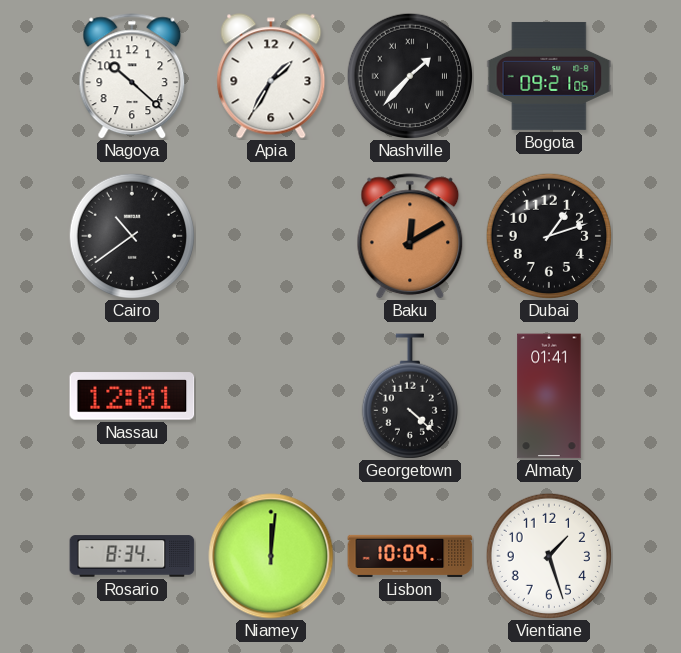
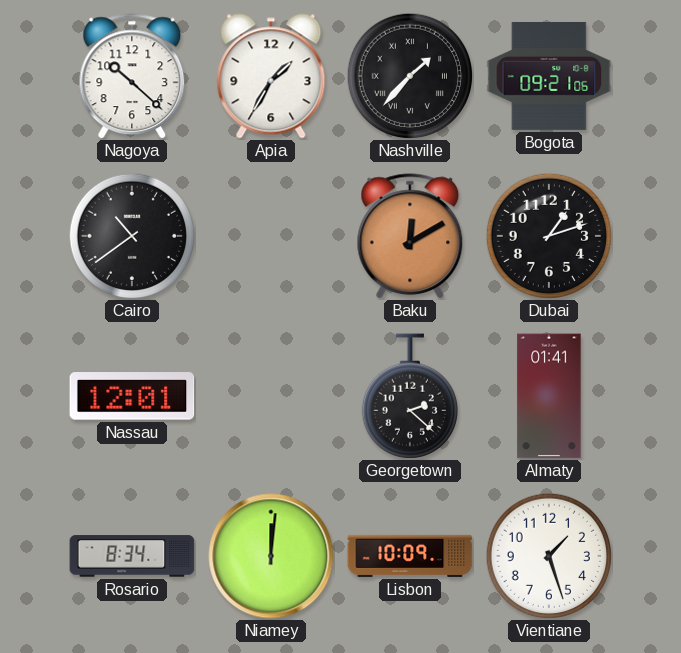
Georgetown: 4:22 -> 2:22 (410, 396)
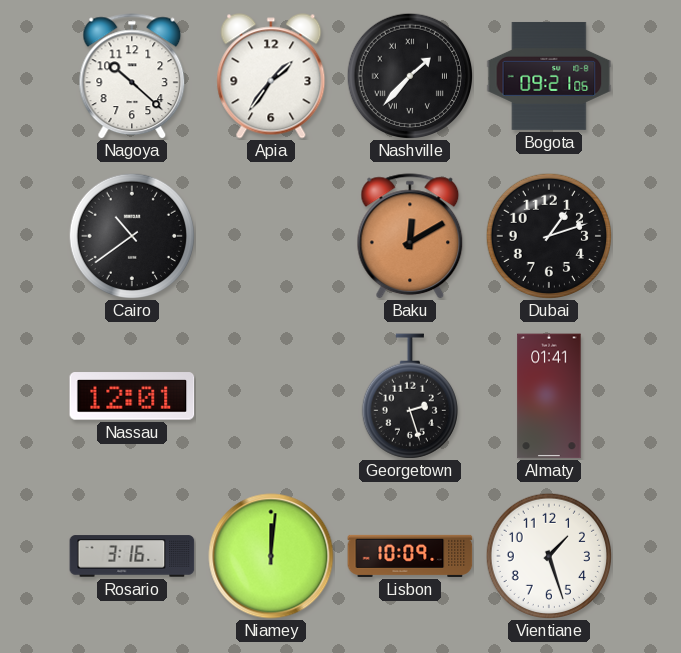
Apia: 1:35 -> 1:36 (271, 76)
Georgetown: 2:22 -> 2:27 (410, 396)
Rosario: 8:34 -> 3:16 (132, 556)
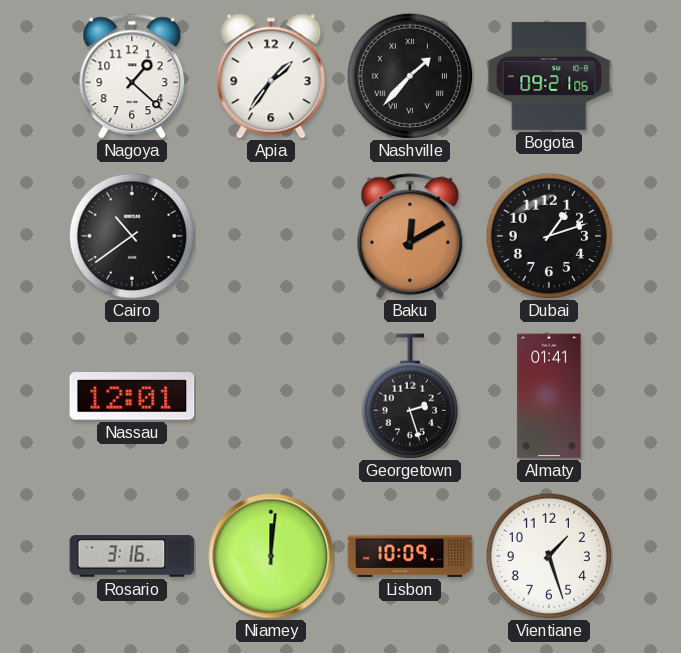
Nagoya: 10:22 -> 1:22 (132, 76)
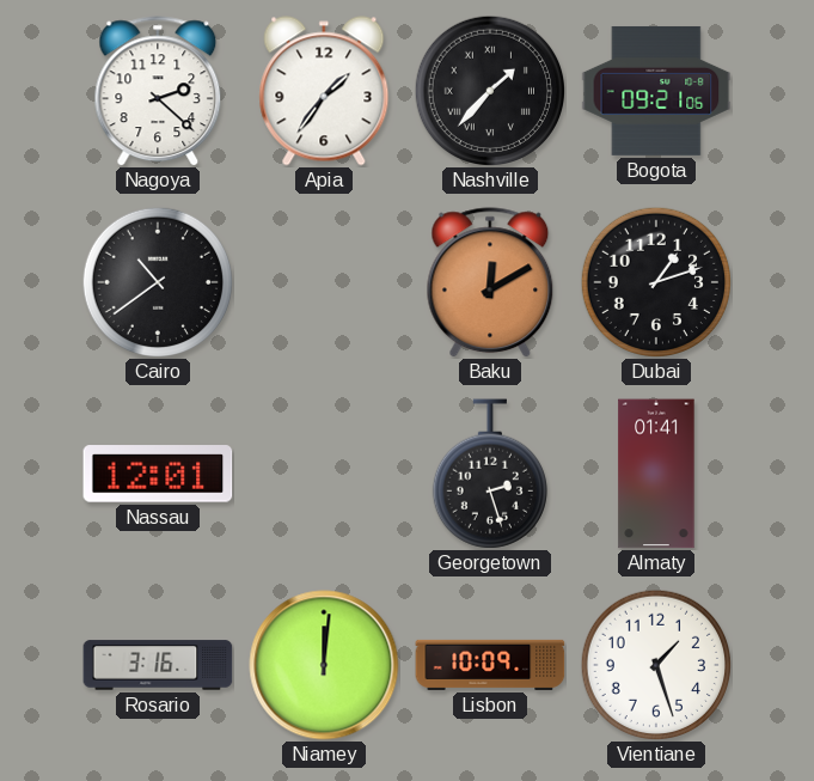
Nagoya: 1:22 -> 2:22 (158, 91)
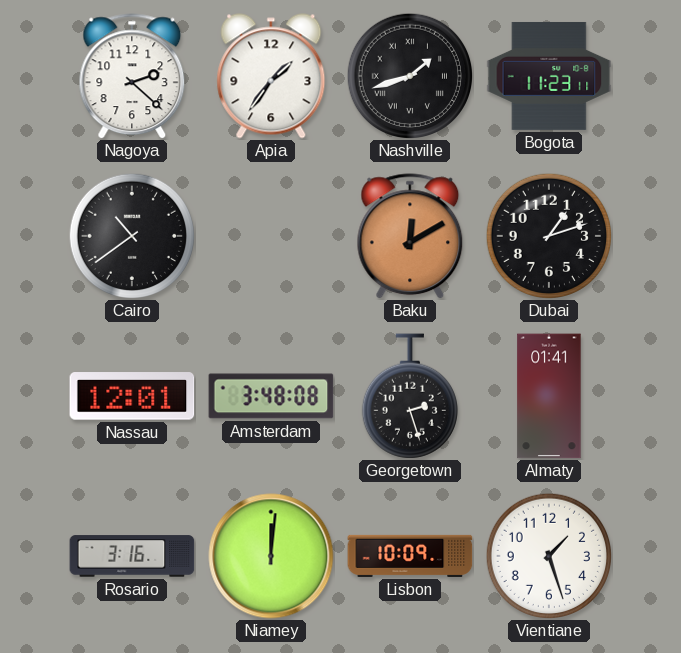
Nashville: 1:37 -> 1:42 (409, 75)
Bogota: 09:21 -> 11:23 (549, 76)
Amsterdam: none -> 3:48 (271, 396)
